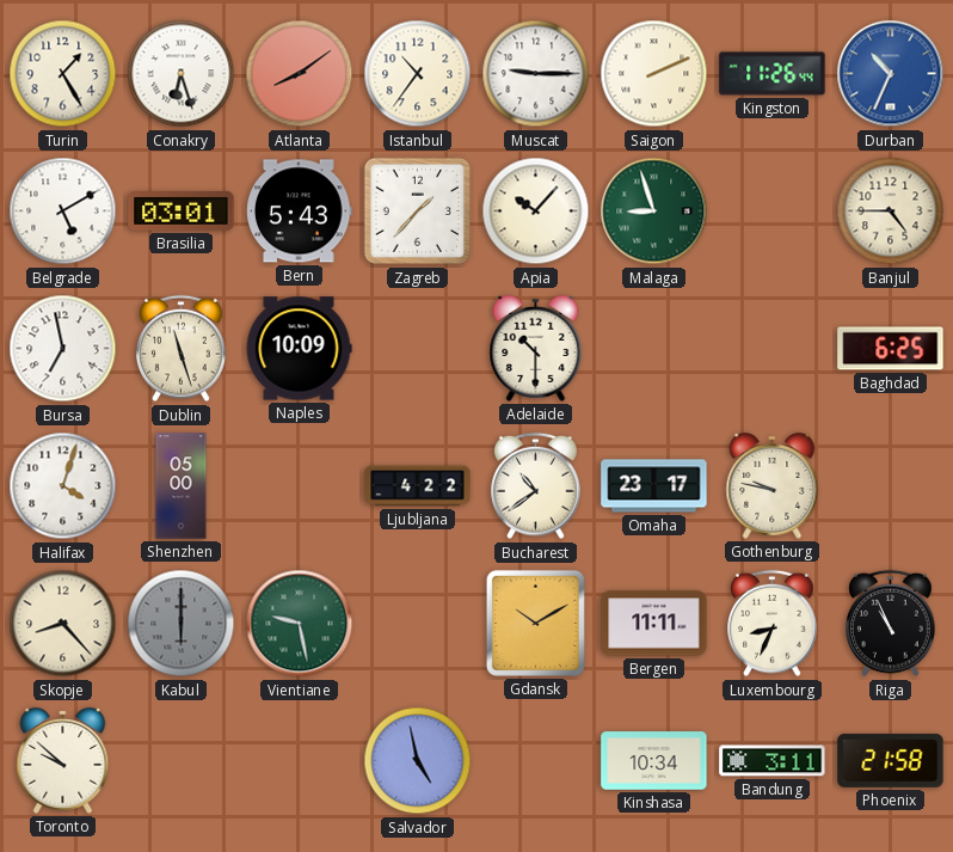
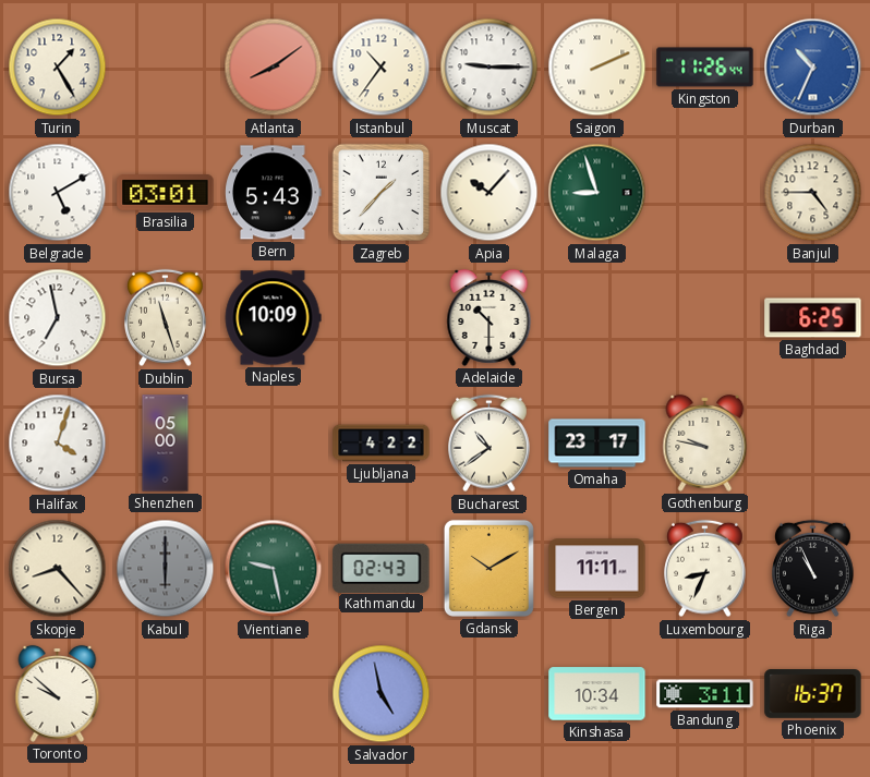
Conakry: 6:27 -> none (182, 74)
Kathmandu: none -> 02:43 (382, 568)
Phoenix: 21:58 -> 16:37 (813, 694)
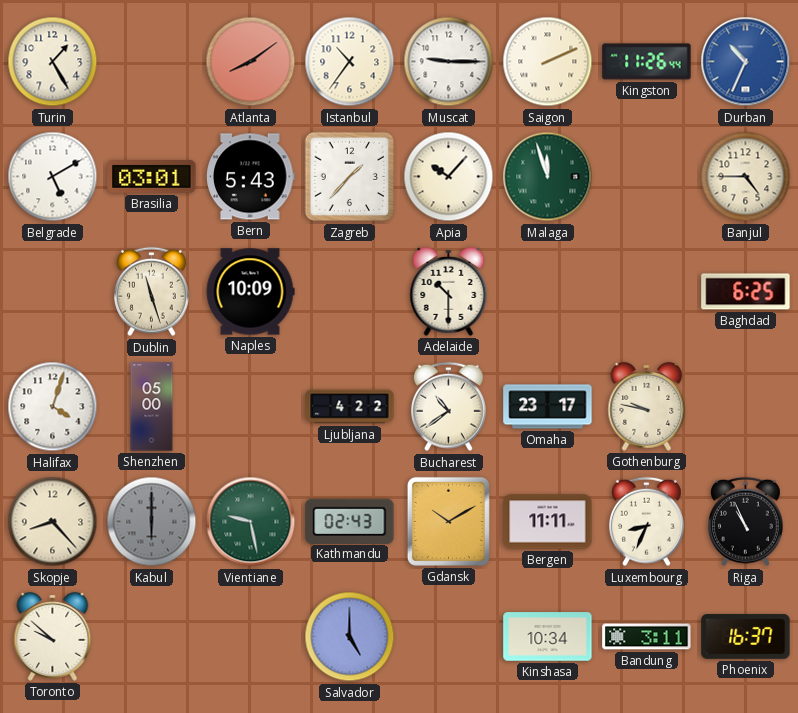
Malaga: 8:57 -> 11:57 (548, 177)
Bursa: 6:58 -> none (58, 318)
Salvador: 4:58 -> 5:00 (350, 637)
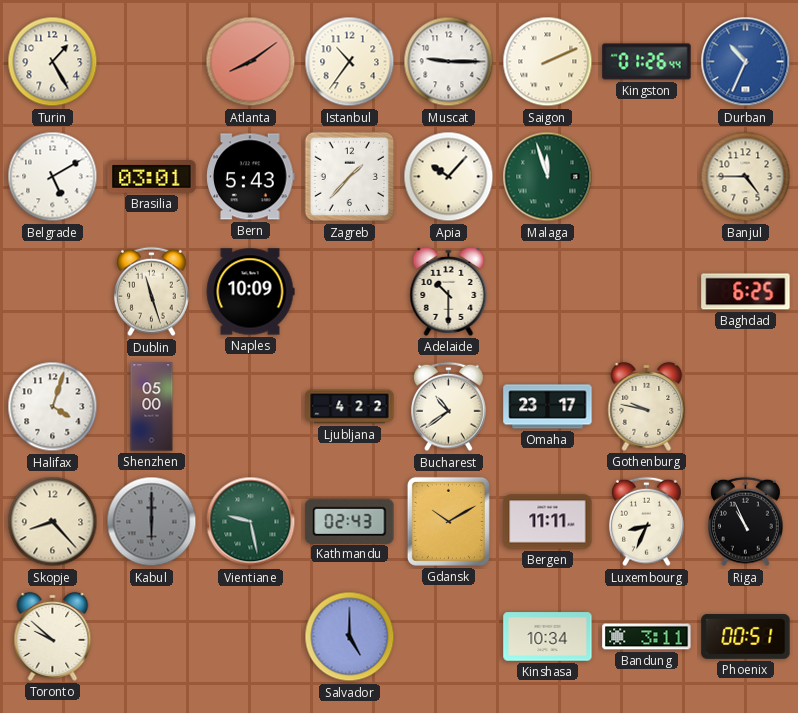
Kingston: 11:26 -> 01:26 (647, 62)
Phoenix: 16:37 -> 00:51 (746, 637)
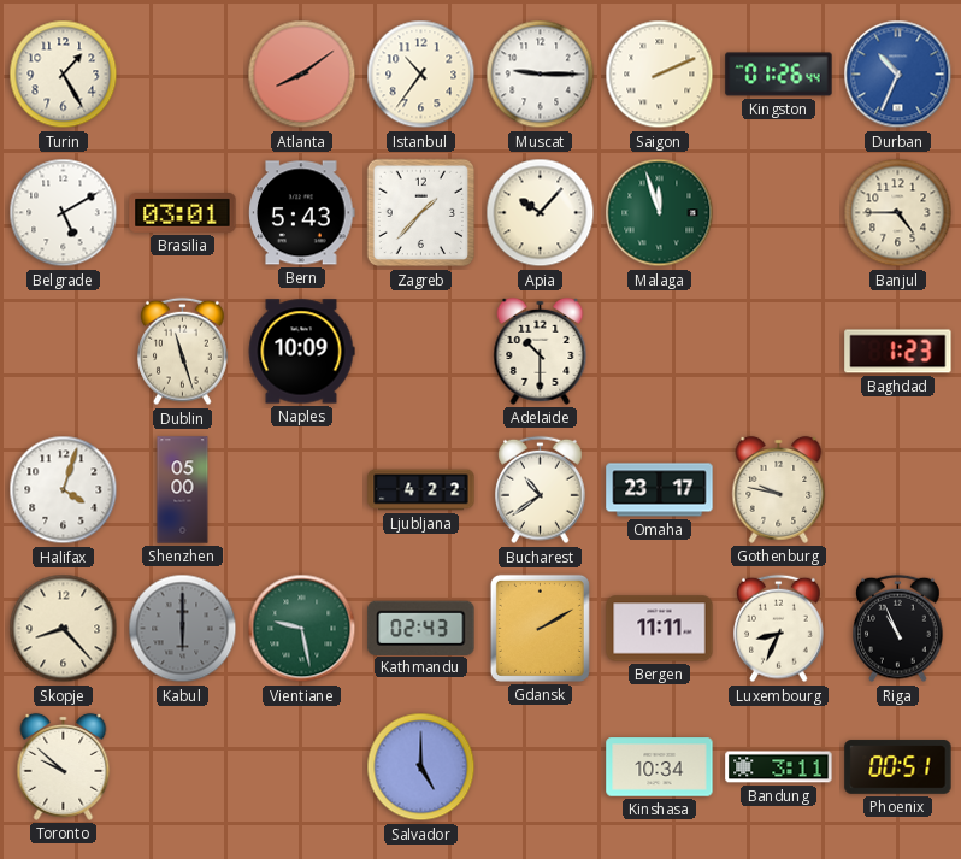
Baghdad: 6:25 -> 1:23 (898, 352)
Gdansk: 10:10 -> 2:10 (540, 628)
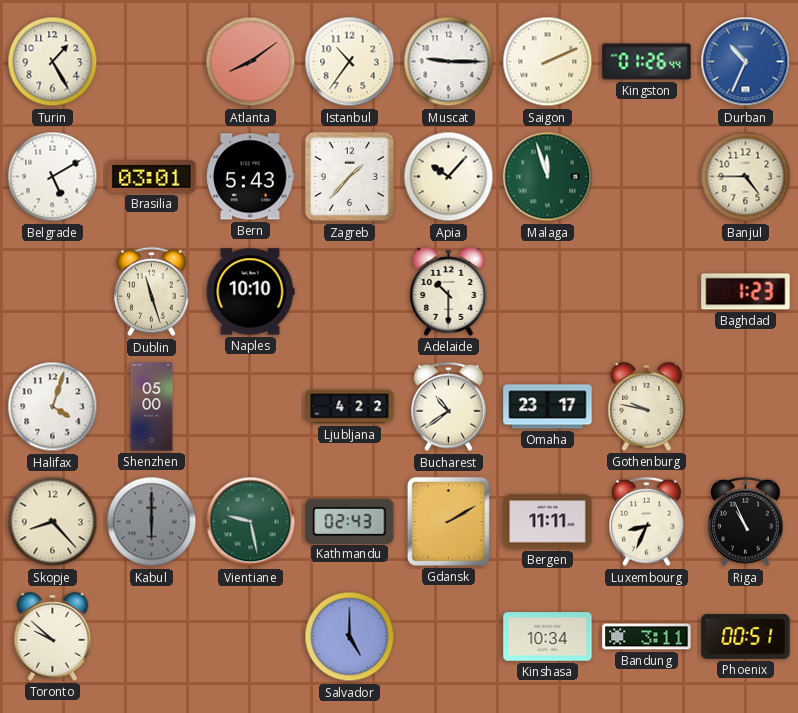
Naples: 10:09 -> 10:10 (250, 292)
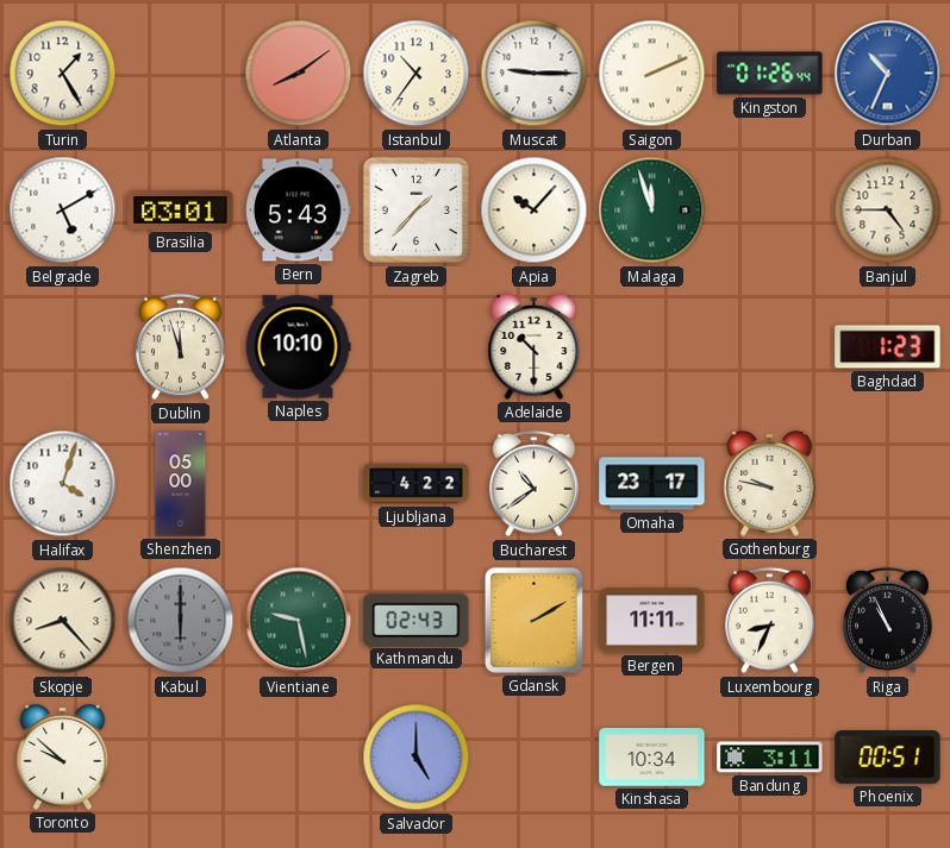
Dublin: 11:27 -> 11:57 (181, 347)
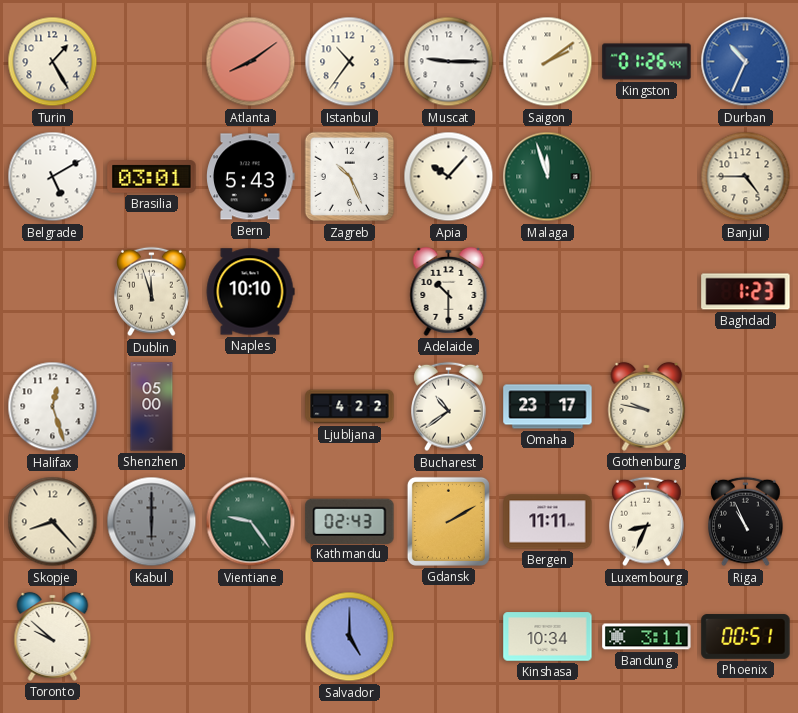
Saigon: 2:11 -> 2:09 (548, 62)
Zagreb: 1:37 -> 10:26 (350, 177)
Halifax: 4:03 -> 12:27 (53, 407)
Vientiane: 9:28 -> 9:24 (251, 522)
